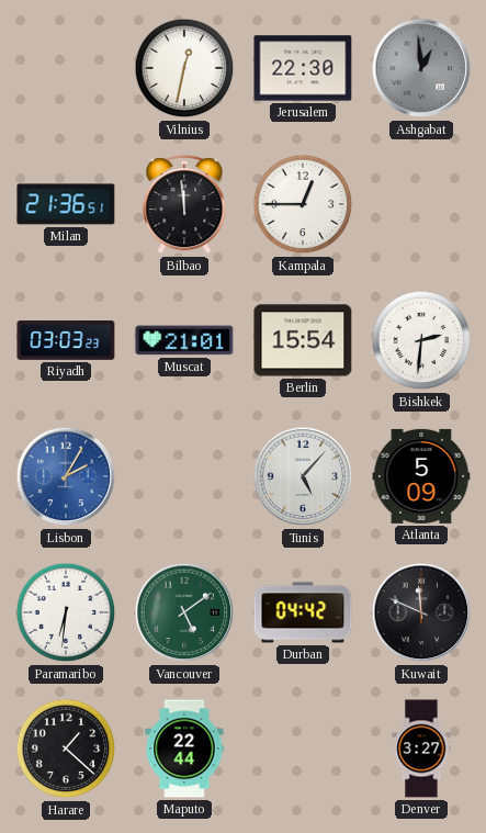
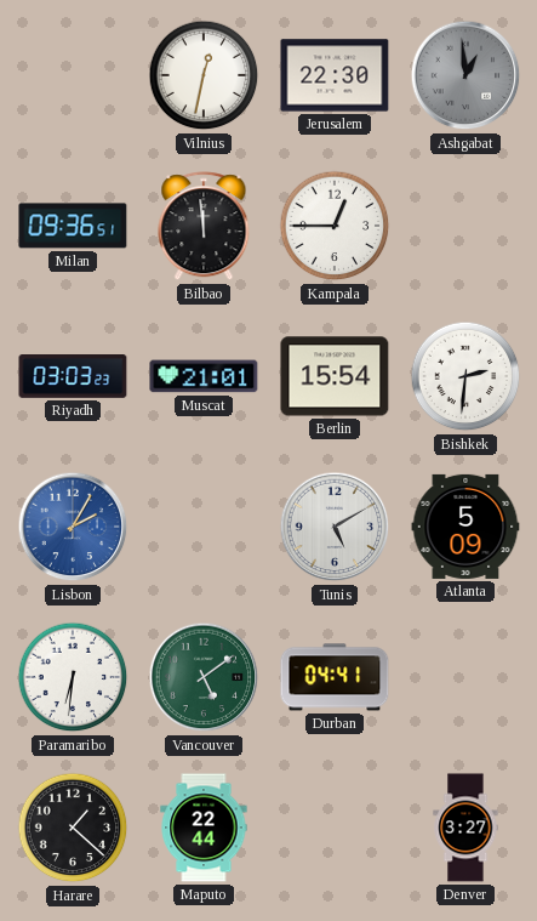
Milan: 21:36 -> 09:36 (73, 226)
Tunis: 5:07 -> 5:10 (335, 527)
Durban: 04:42 -> 04:41 (335, 677)
Kuwait: 11:49 -> none (421, 612)
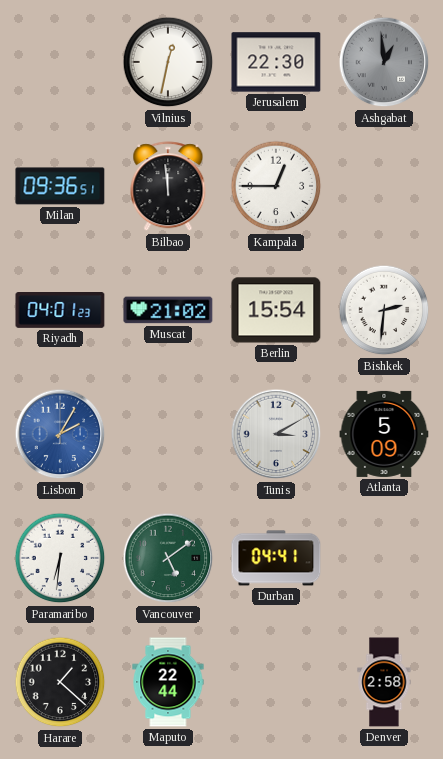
Riyadh: 03:03 -> 04:01 (60, 311)
Muscat: 21:01 -> 21:02 (168, 310)
Tunis: 5:10 -> 3:10 (276, 434)
Denver: 3:27 -> 2:58 (384, 682)
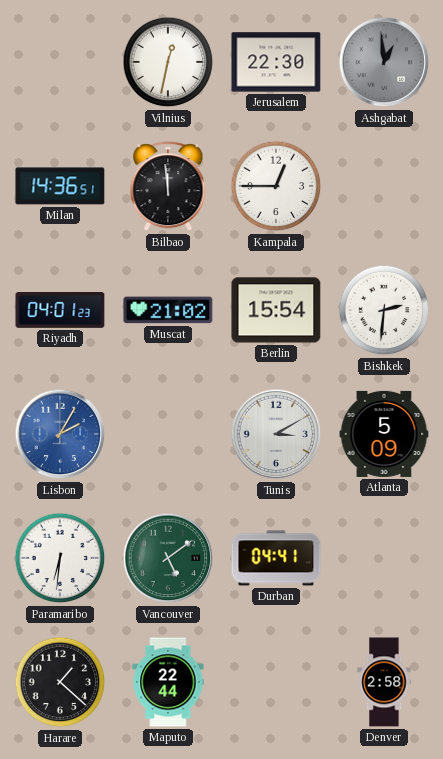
Milan: 09:36 -> 14:36 (60, 186)
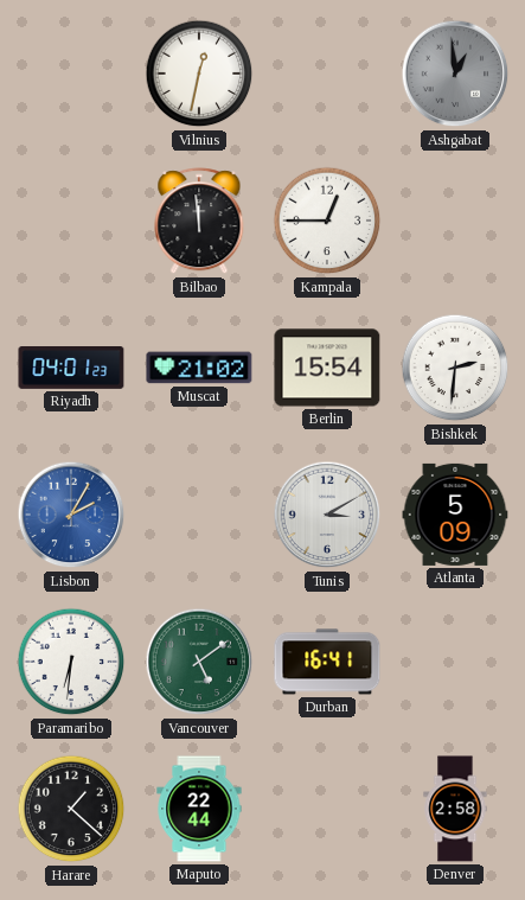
Jerusalem: 22:30 -> none (276, 62)
Milan: 14:36 -> none (60, 186)
Durban: 04:41 -> 16:41 (327, 662)
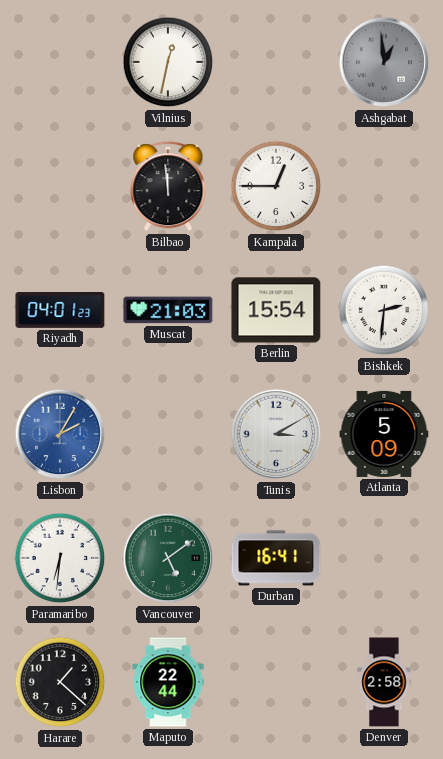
Muscat: 21:02 -> 21:03 (168, 310)
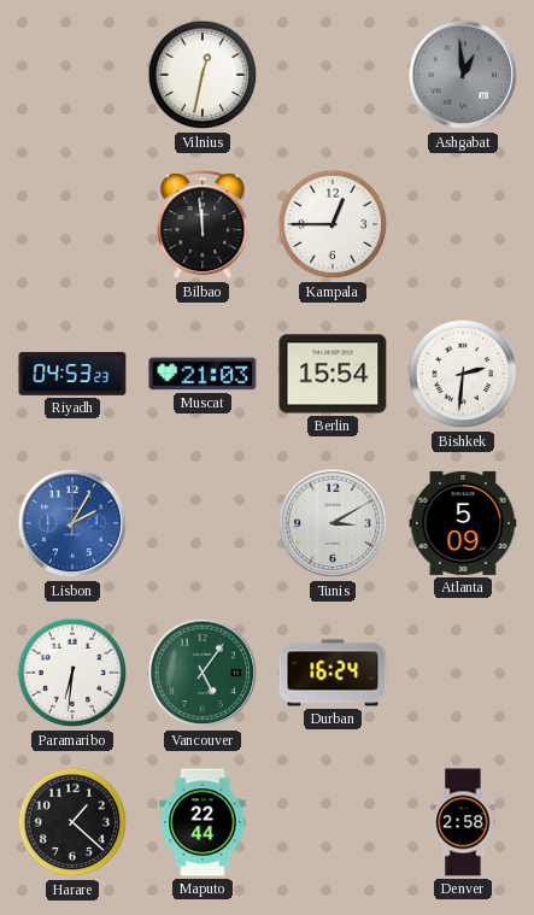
Riyadh: 04:01 -> 04:53 (72, 375)
Vancouver: 5:09 -> 5:06 (203, 673)
Durban: 16:41 -> 16:24 (333, 673)
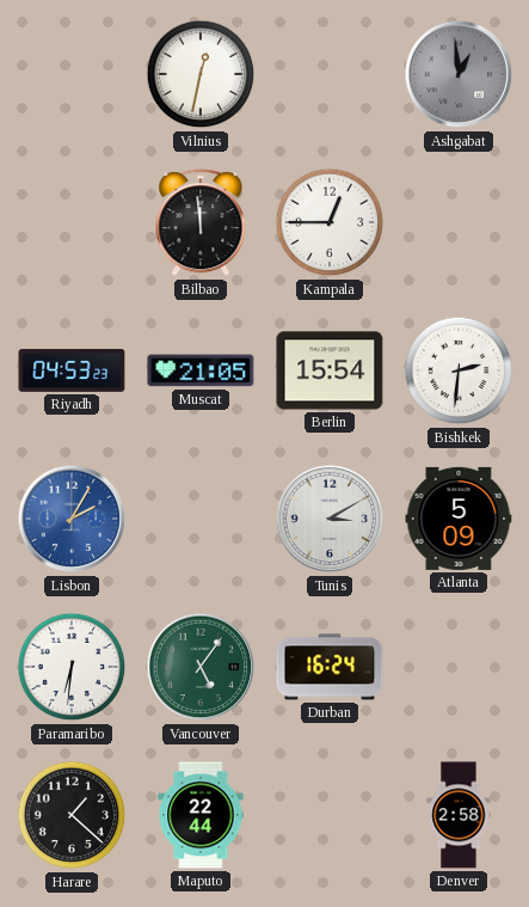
Muscat: 21:03 -> 21:05 (201, 370)
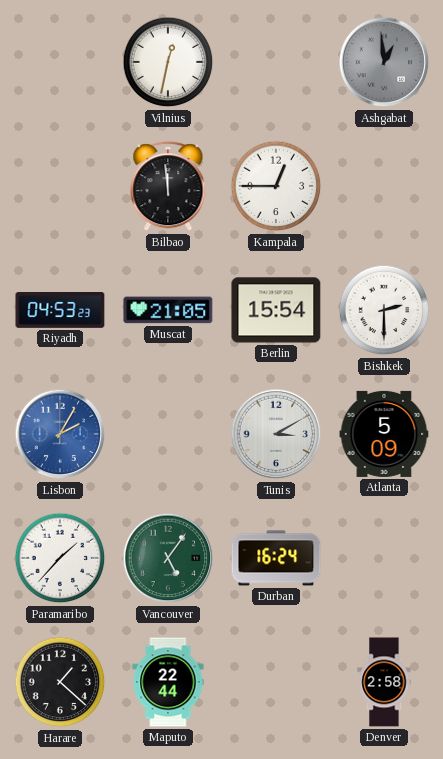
Bishkek: 2:31 -> 2:30 (384, 310)
Paramaribo: 6:31 -> 1:37 (60, 558)
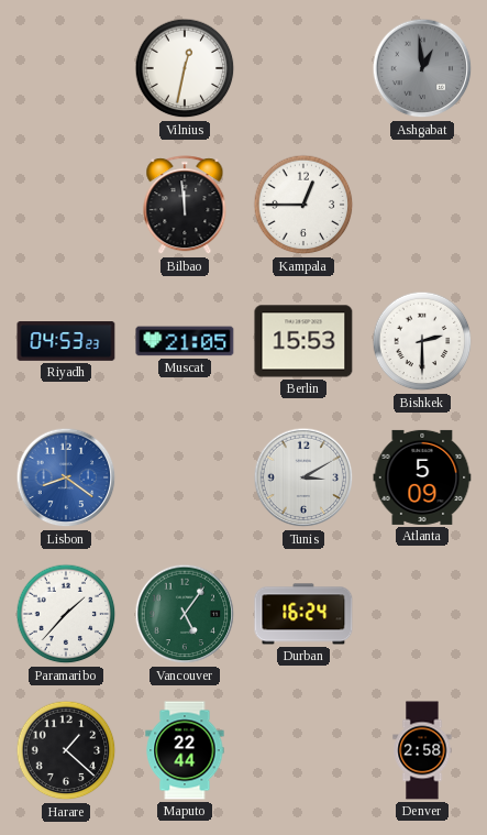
Berlin: 15:54 -> 15:53 (303, 341)
Lisbon: 2:05 -> 8:21 (66, 477)
